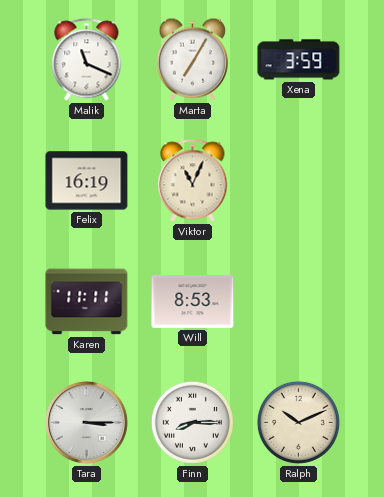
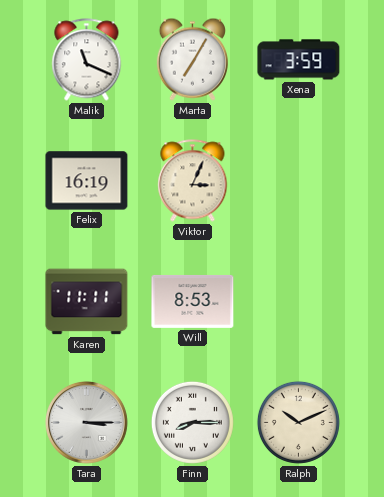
Viktor: 11:04 -> 3:04 (193, 181)
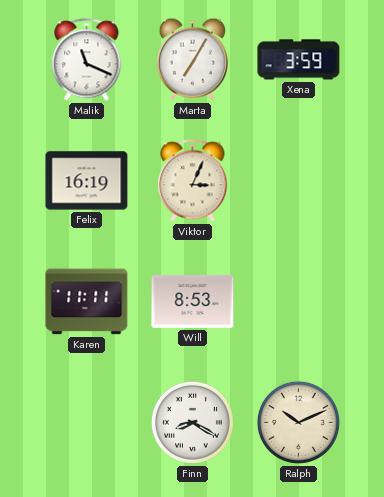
Tara: 3:15 -> none (87, 423)
Finn: 8:15 -> 8:20 (192, 422)
